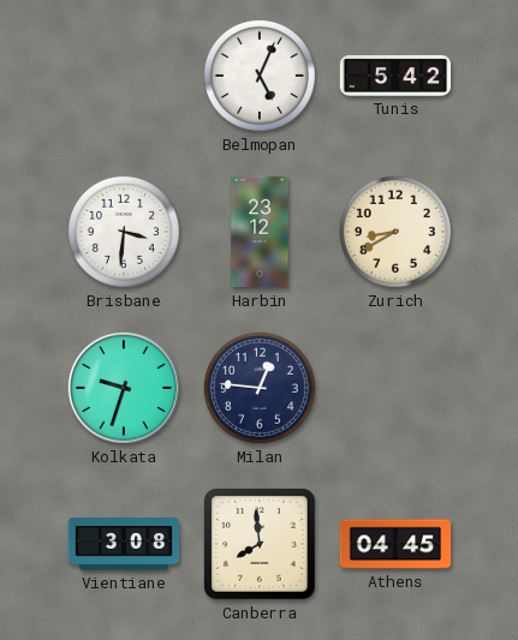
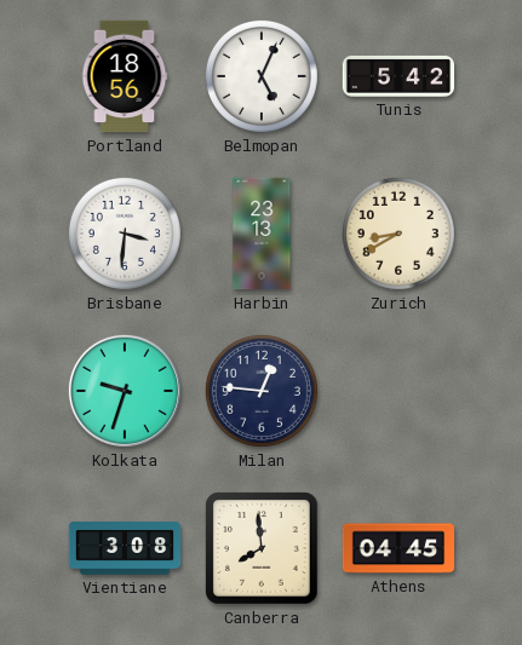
Portland: none -> 18:56 (125, 76)
Harbin: 23:12 -> 23:13 (262, 234)
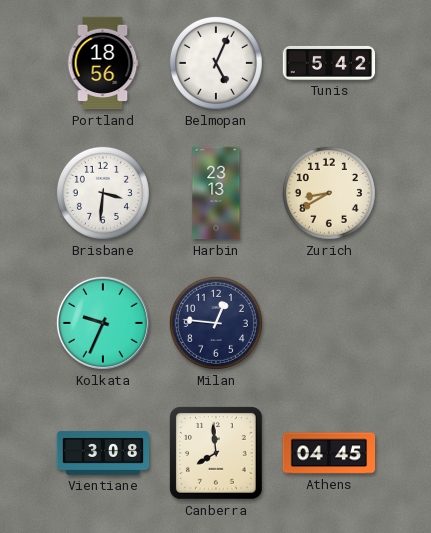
Kolkata: 9:33 -> 9:34 (103, 323)
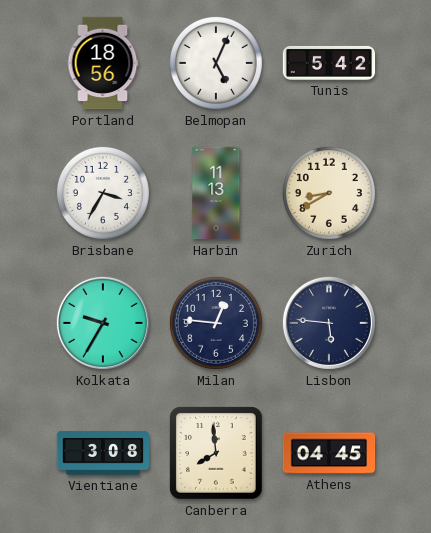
Brisbane: 3:31 -> 3:35 (103, 193)
Harbin: 23:13 -> 11:13 (216, 193)
Kolkata: 9:34 -> 9:35 (103, 323)
Lisbon: none -> 5:46 (329, 323)
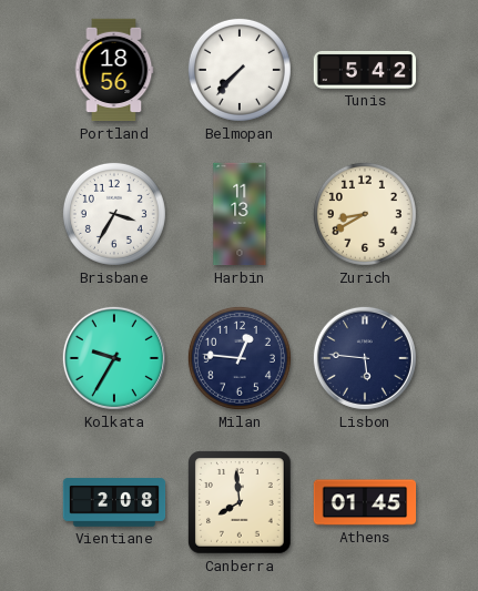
Belmopan: 5:04 -> 7:37 (240, 70)
Vientiane: 3:08 -> 2:08 (114, 502)
Athens: 04:45 -> 01:45 (365, 502)
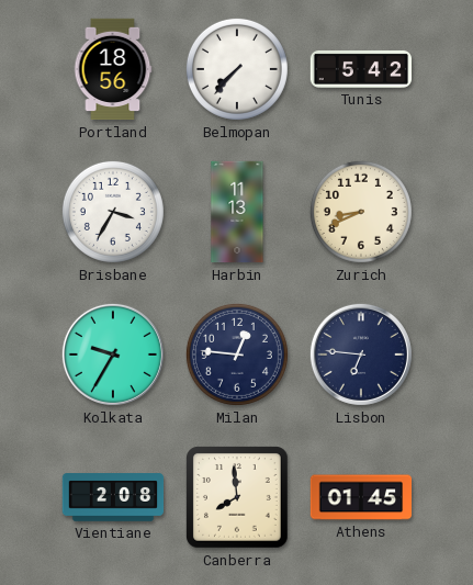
Zurich: 8:40 -> 8:41 (361, 212)
Lisbon: 5:46 -> 6:46 (361, 355)
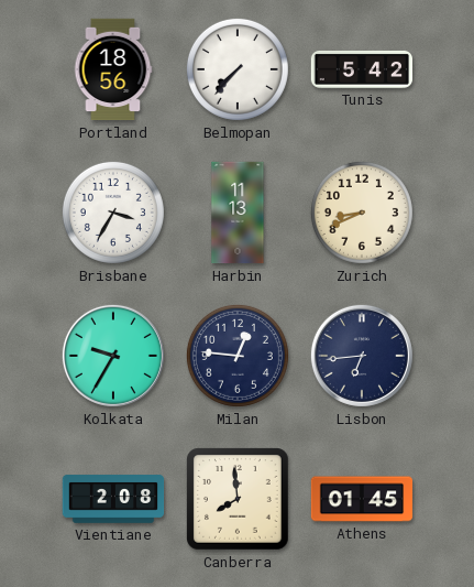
Lisbon: 6:46 -> 6:44 (362, 356)
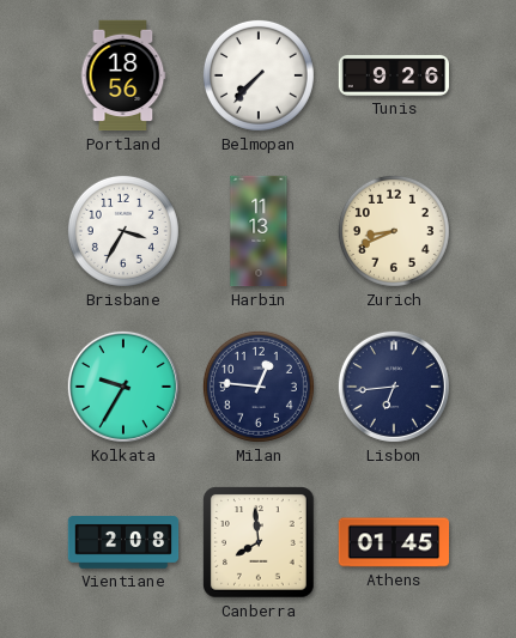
Tunis: 5:42 -> 9:26 (394, 75)
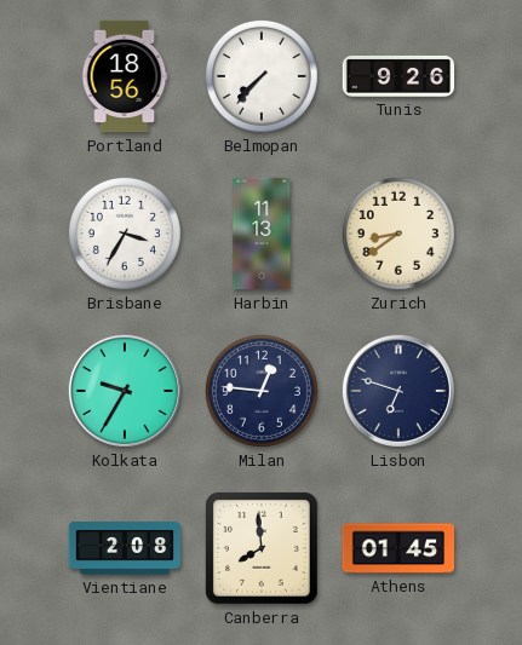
Zurich: 8:41 -> 8:39 (398, 234)
Lisbon: 6:44 -> 6:48 (398, 391)
